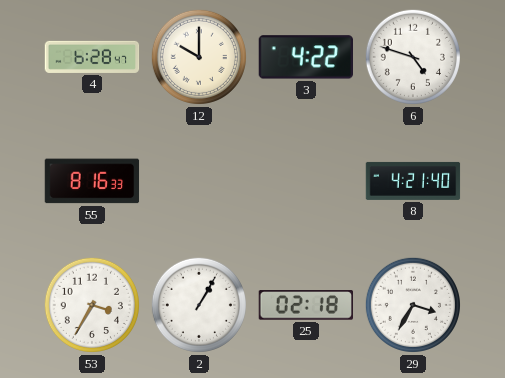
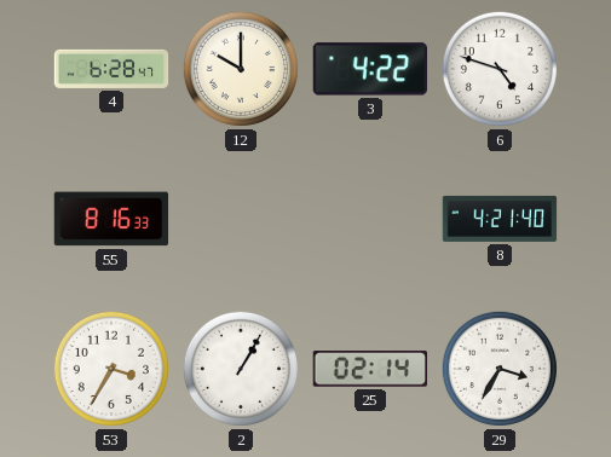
25: 02:18 -> 02:14 (369, 369)
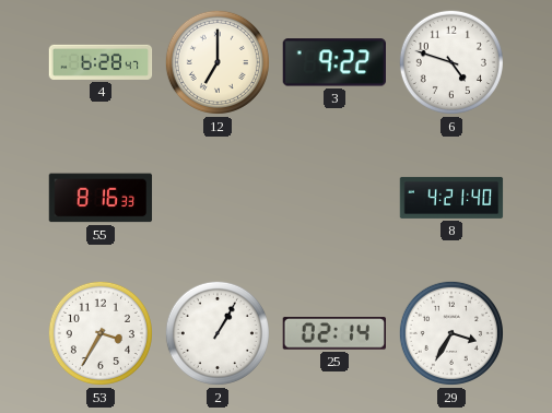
12: 10:00 -> 7:00 (218, 62)
3: 4:22 -> 9:22 (333, 62)
